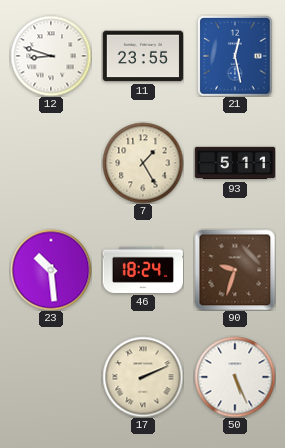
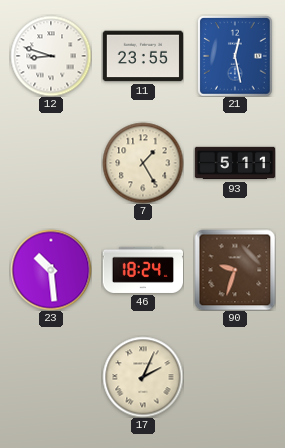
17: 2:11 -> 2:04 (143, 377)
50: 5:26 -> none (235, 377)
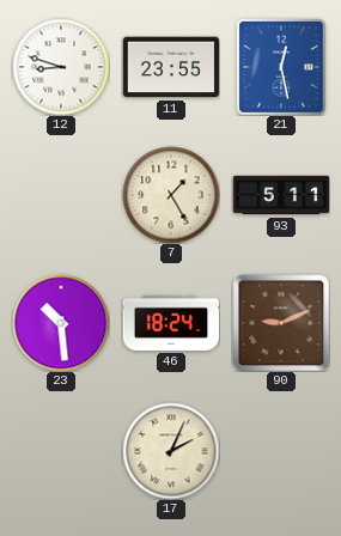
90: 9:33 -> 9:11 (281, 323)
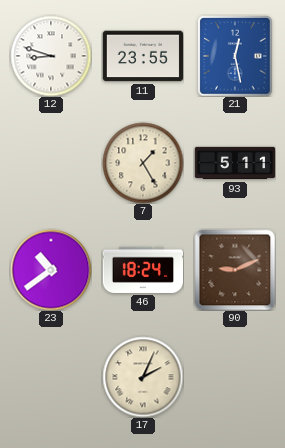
23: 10:29 -> 10:39 (51, 270)
